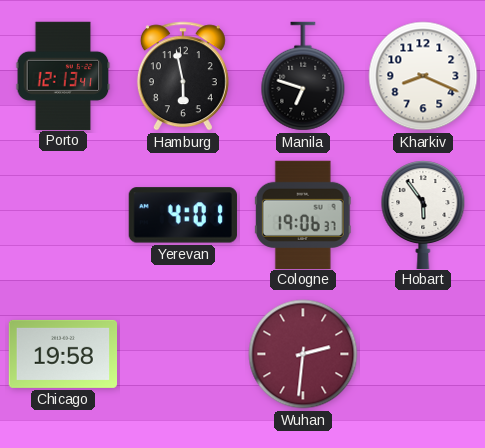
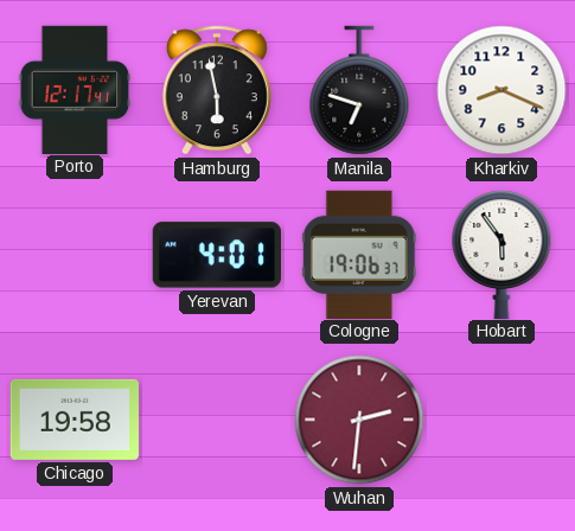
Porto: 12:13 -> 12:17 (75, 89)
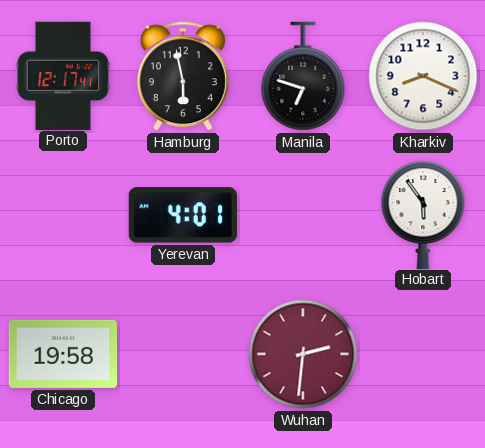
Cologne: 19:06 -> none (359, 254)
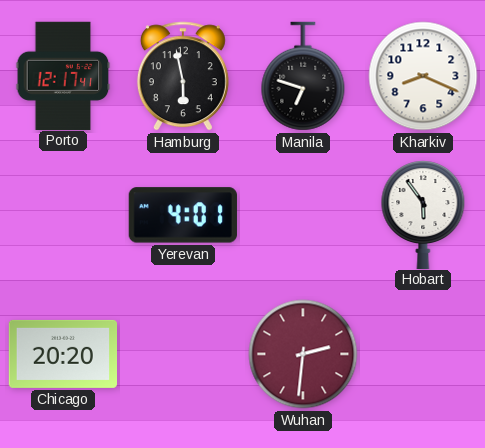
Chicago: 19:58 -> 20:20 (62, 354)
